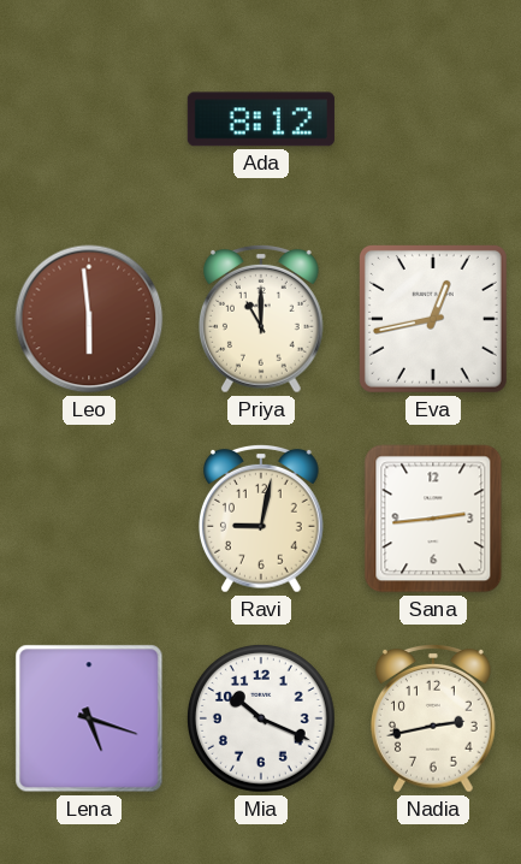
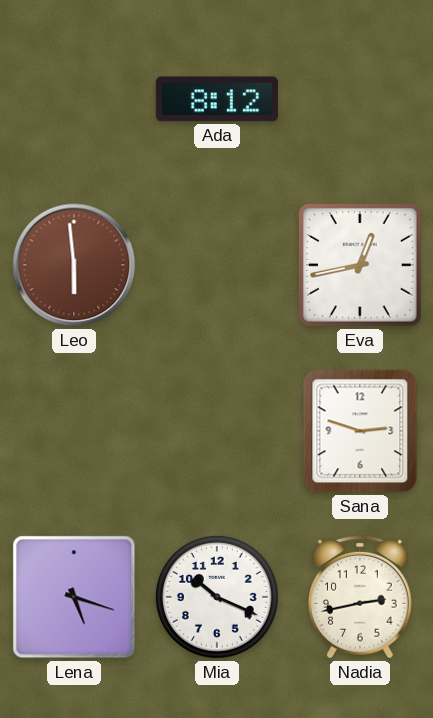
Priya: 11:00 -> none (262, 319)
Ravi: 9:02 -> none (262, 519)
Sana: 2:44 -> 2:48 (360, 431)
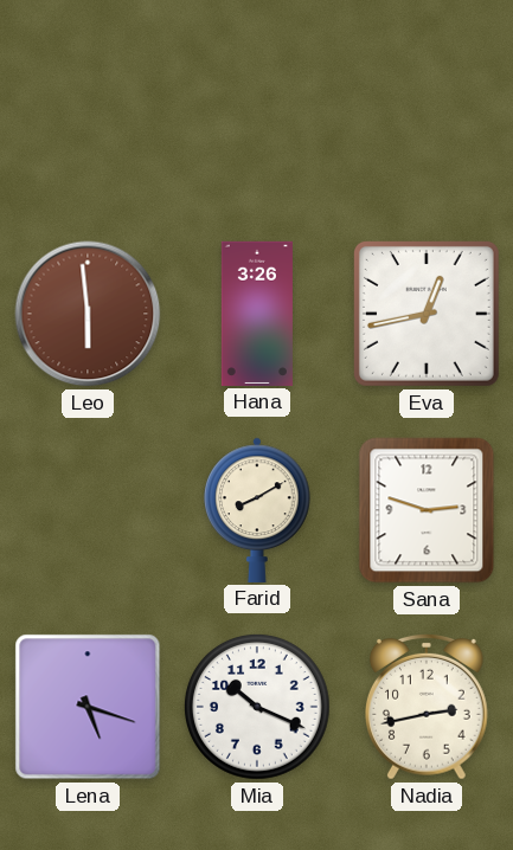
Ada: 8:12 -> none (217, 99)
Hana: none -> 3:26 (257, 314)
Farid: none -> 8:10 (257, 510)
